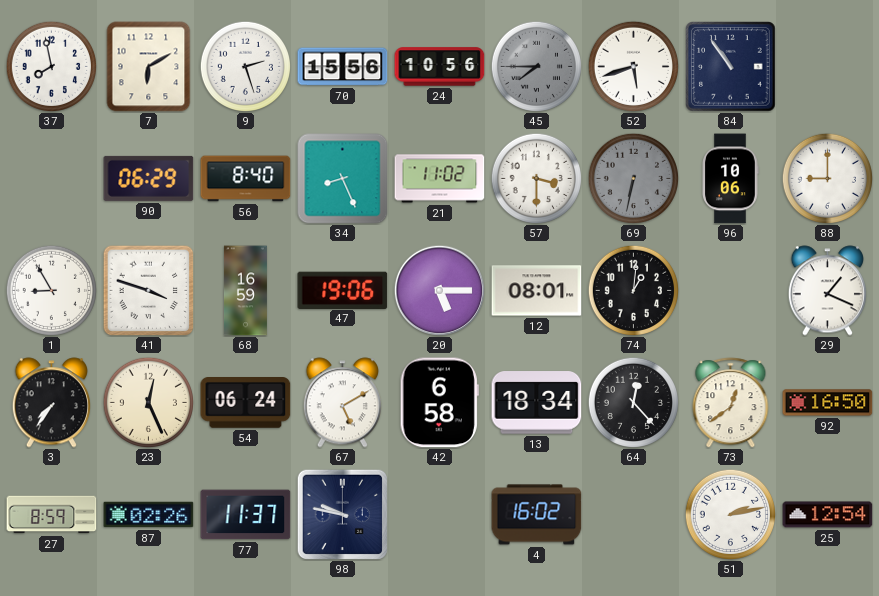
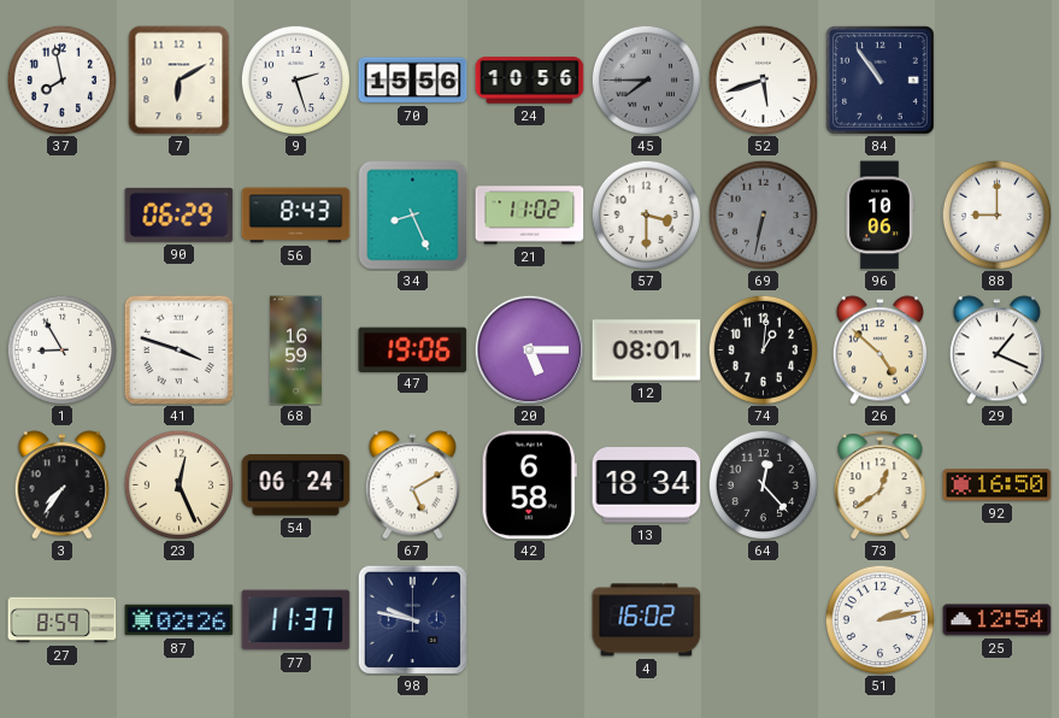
56: 8:40 -> 8:43 (296, 216)
26: none -> 4:52 (879, 351)
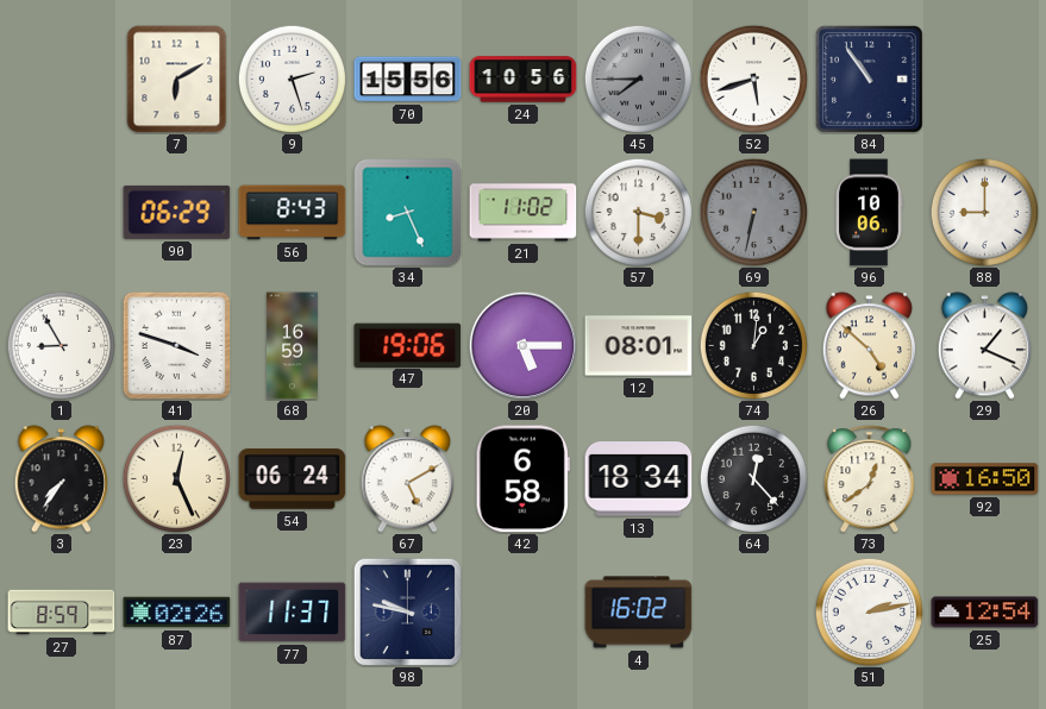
37: 7:58 -> none (61, 80)
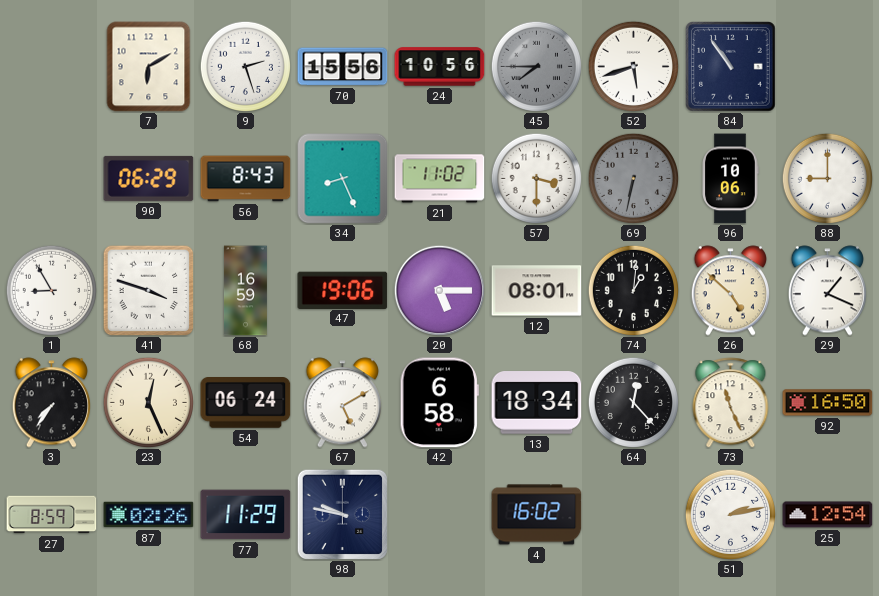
73: 12:39 -> 11:26 (731, 403)
77: 11:37 -> 11:29 (246, 515)
